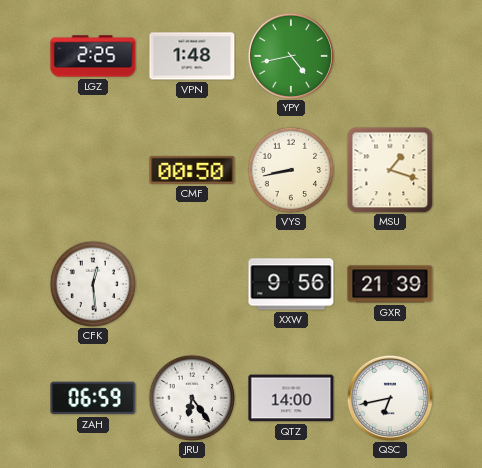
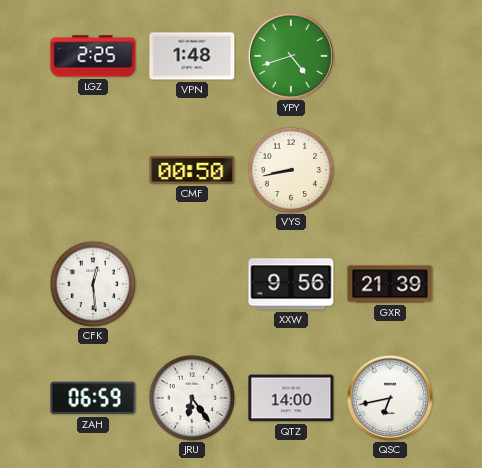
YPY: 4:43 -> 4:42 (290, 55)
MSU: 1:18 -> none (390, 170)
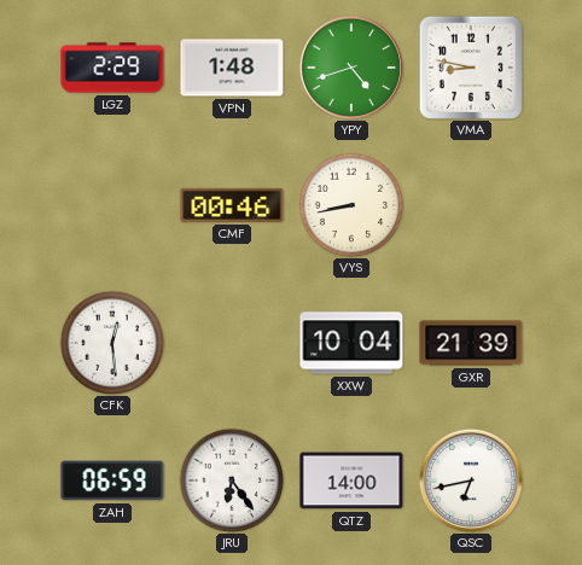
LGZ: 2:25 -> 2:29 (112, 68)
VMA: none -> 8:47 (471, 68)
CMF: 00:50 -> 00:46 (232, 205)
XXW: 9:56 -> 10:04 (351, 343)
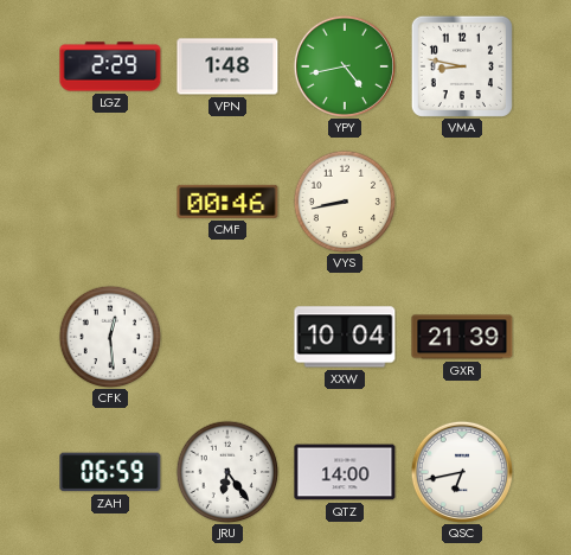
YPY: 4:42 -> 4:43 (344, 65)
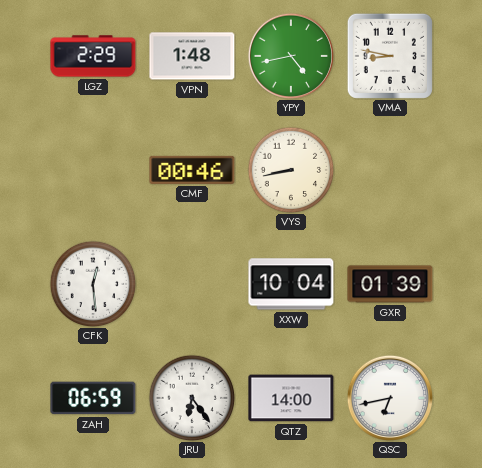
GXR: 21:39 -> 01:39 (390, 284)
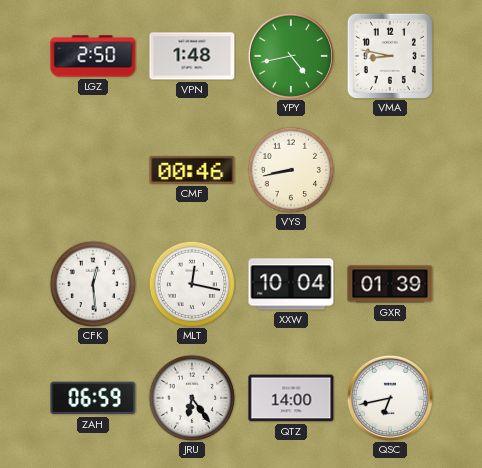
LGZ: 2:29 -> 2:50 (93, 56)
MLT: none -> 12:17 (192, 284)
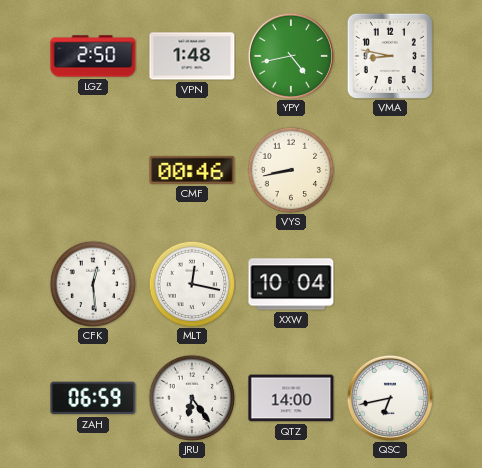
GXR: 01:39 -> none (390, 284)
